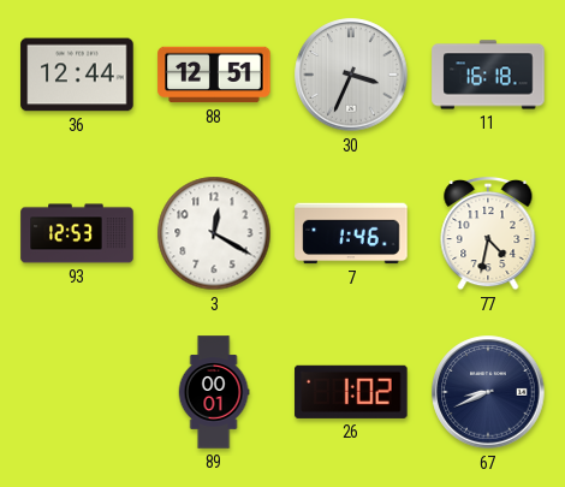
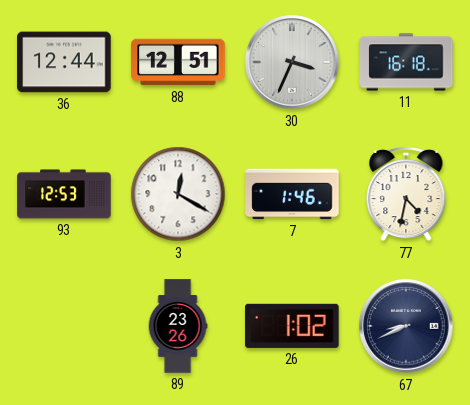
89: 00:01 -> 23:26 (178, 326)
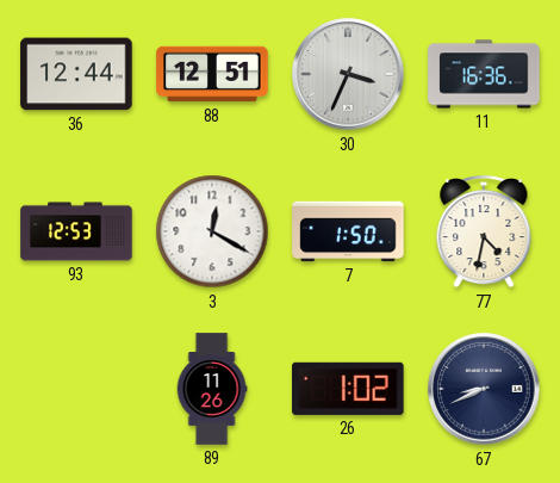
11: 16:18 -> 16:36 (484, 74)
7: 1:46 -> 1:50 (348, 231)
89: 23:26 -> 11:26 (212, 389)
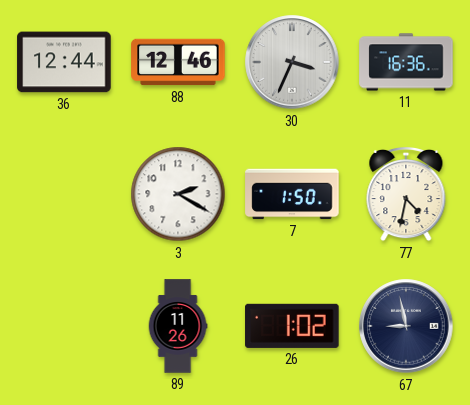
88: 12:51 -> 12:46 (178, 62)
93: 12:53 -> none (76, 231)
3: 12:20 -> 2:20 (178, 194)
67: 8:41 -> 8:58 (406, 326)
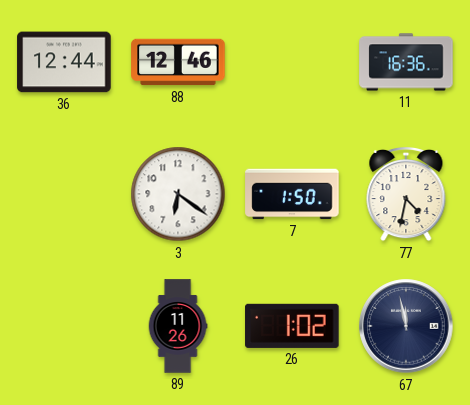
30: 3:34 -> none (292, 62)
3: 2:20 -> 6:21 (178, 194)
67: 8:58 -> 11:58 (406, 326)
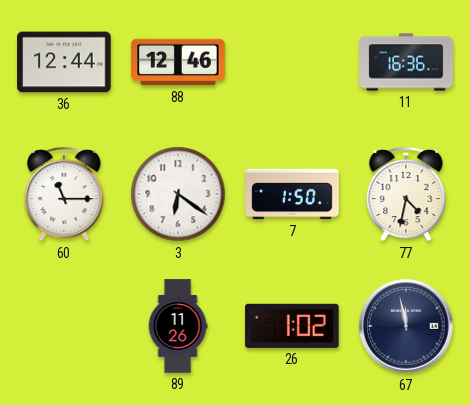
60: none -> 11:15 (64, 194)
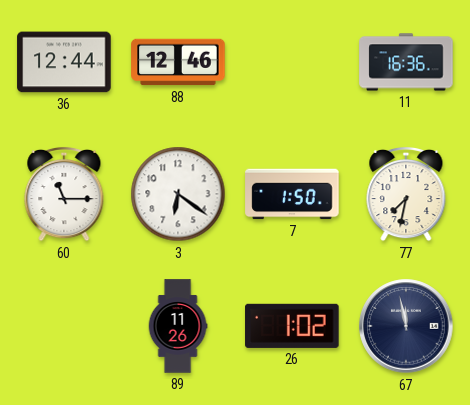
77: 4:32 -> 7:32 (406, 194)
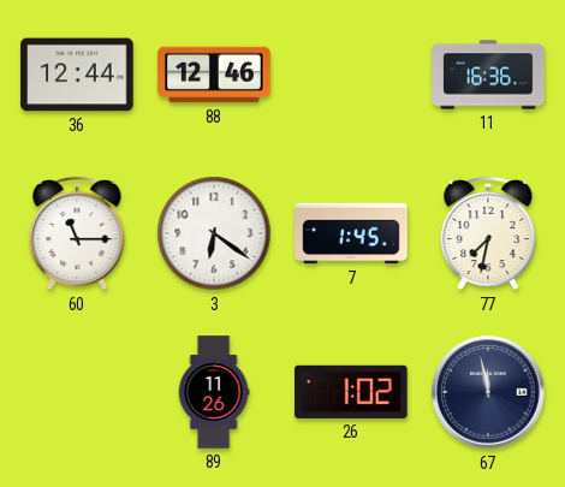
7: 1:50 -> 1:45 (351, 233)
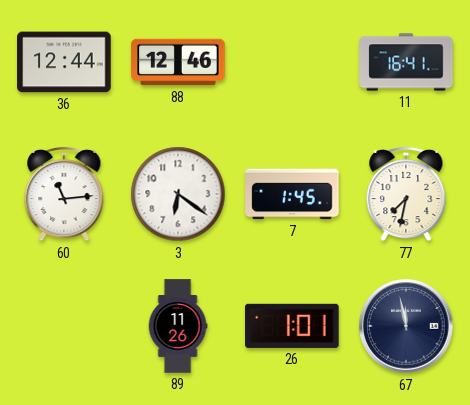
11: 16:36 -> 16:41 (406, 62)
60: 11:15 -> 11:14 (64, 194)
26: 1:02 -> 1:01 (292, 326)
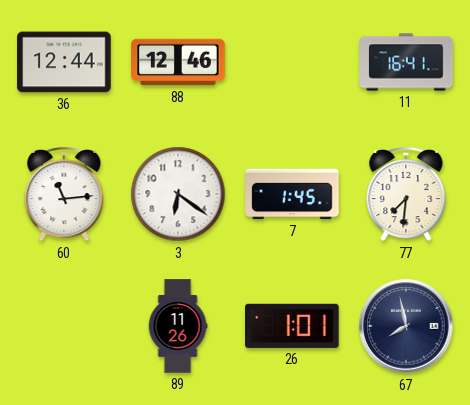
77: 7:32 -> 7:31 (406, 194)
67: 11:58 -> 7:58 (406, 326)
